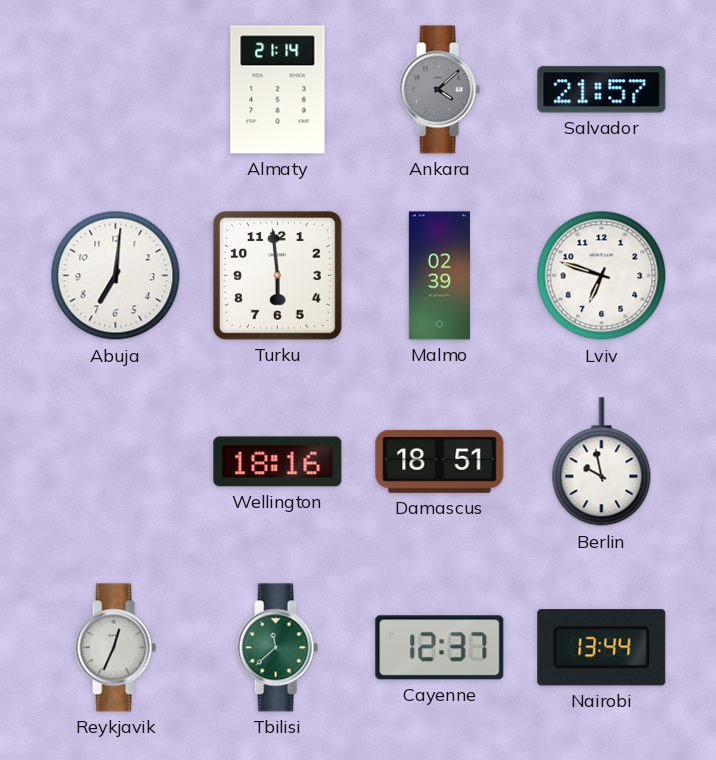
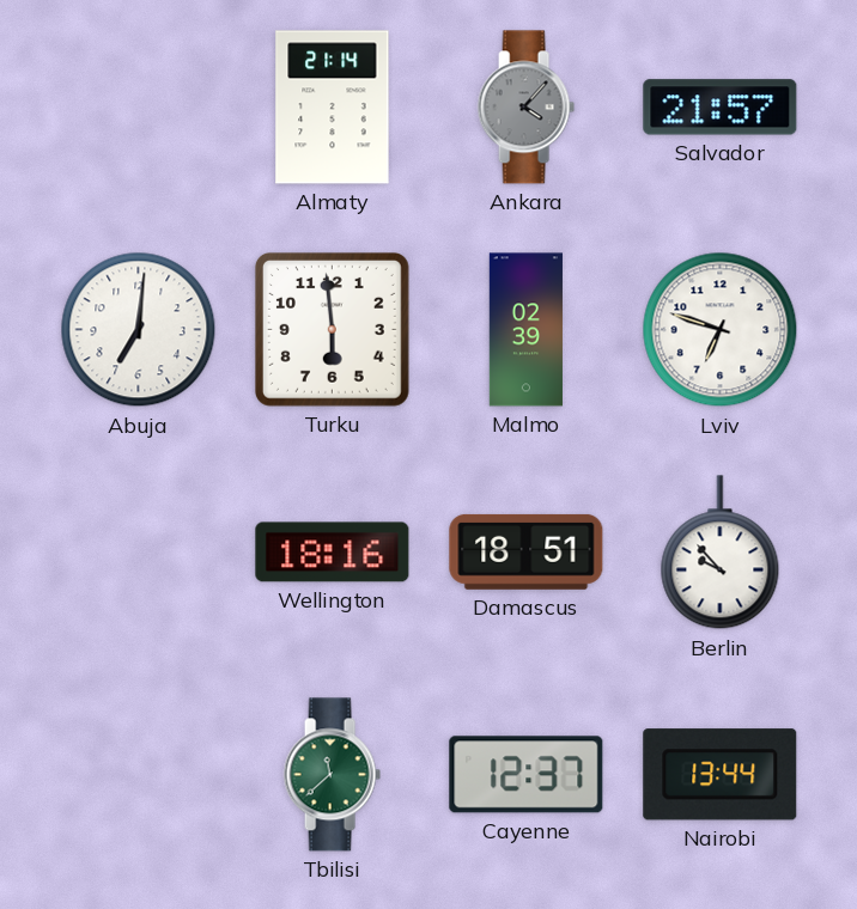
Ankara: 4:08 -> 4:07 (525, 108)
Berlin: 9:58 -> 9:53 (721, 553)
Reykjavik: 12:34 -> none (115, 648)
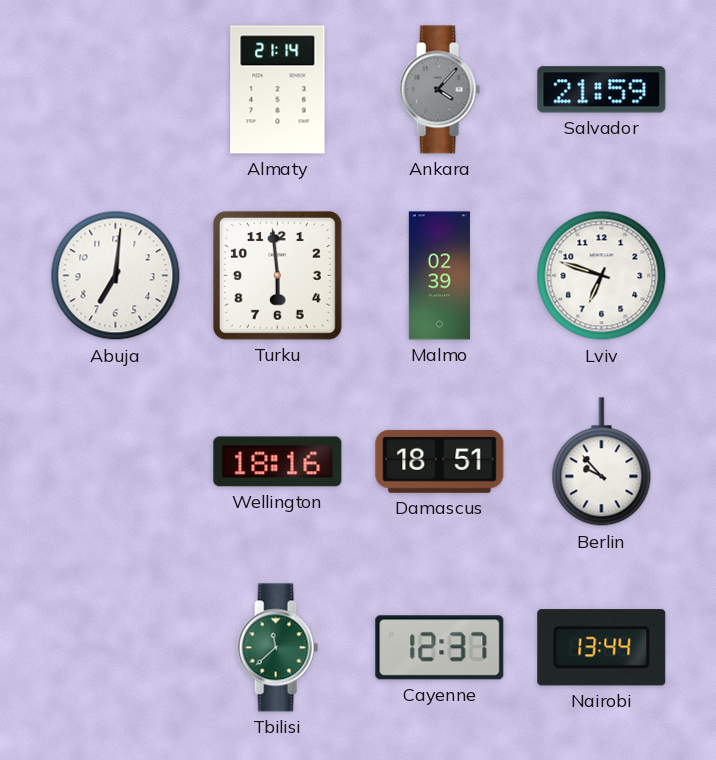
Salvador: 21:57 -> 21:59 (602, 90)
